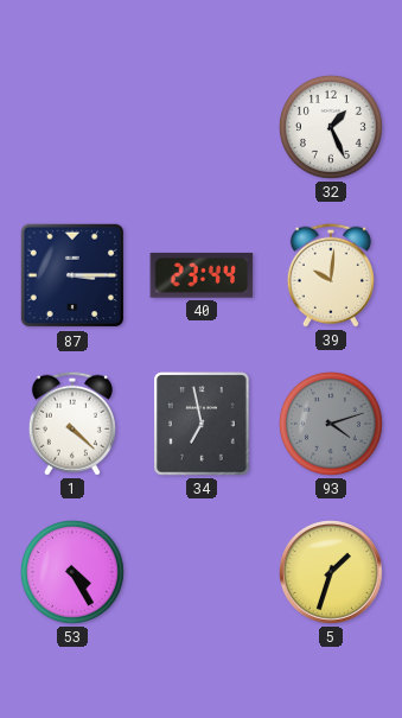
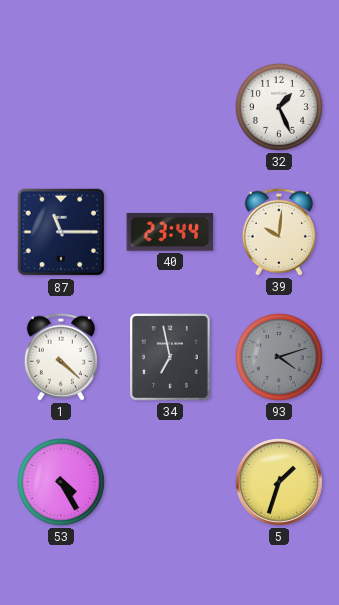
87: 3:15 -> 11:15 (61, 232)
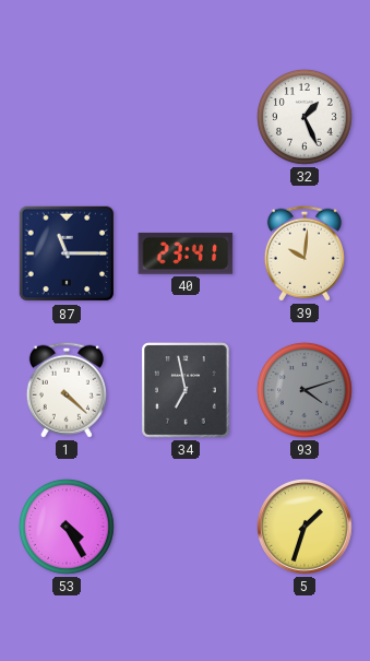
40: 23:44 -> 23:41 (186, 253)
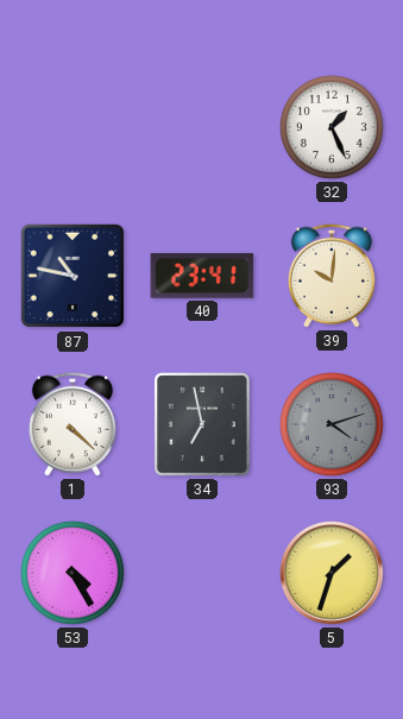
87: 11:15 -> 10:47 (73, 276)
